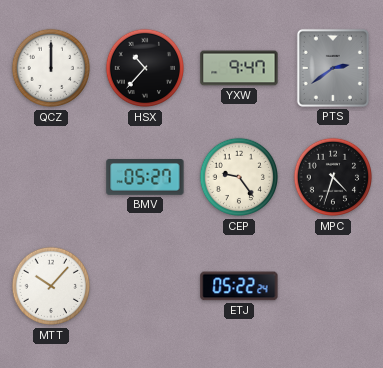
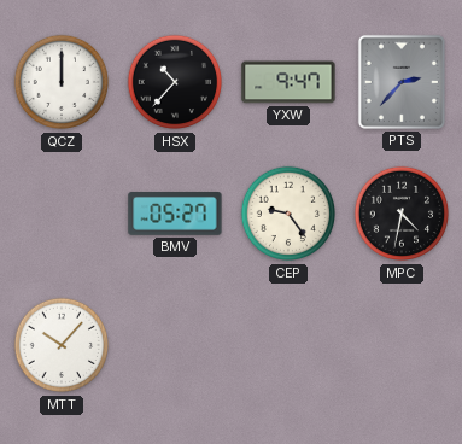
PTS: 2:39 -> 2:37 (402, 82)
MPC: 4:33 -> 4:32 (402, 214)
ETJ: 05:22 -> none (239, 286)
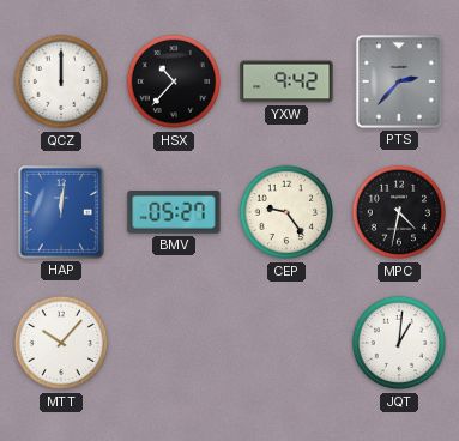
YXW: 9:47 -> 9:42 (286, 81)
HAP: none -> 12:01 (61, 212)
JQT: none -> 1:01 (399, 343)
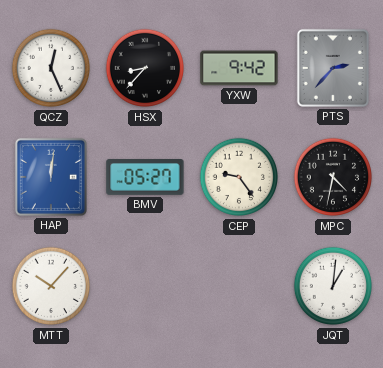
QCZ: 12:00 -> 12:26 (51, 68)
HSX: 10:37 -> 8:37 (145, 68)
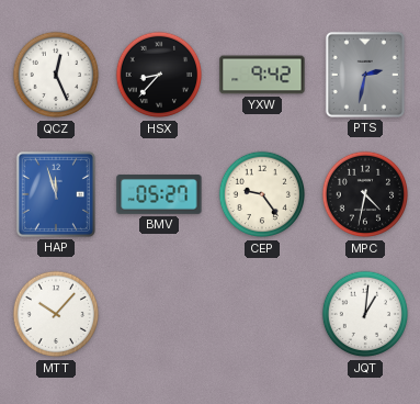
PTS: 2:37 -> 2:32 (365, 75)
HAP: 12:01 -> 11:57 (56, 194)
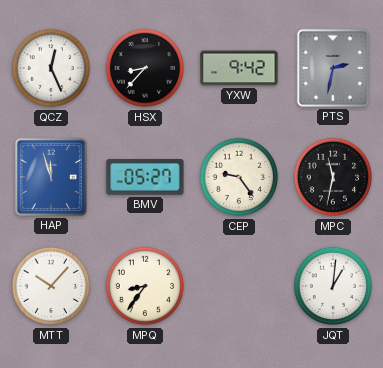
MPC: 4:32 -> 11:32 (333, 177)
MPQ: none -> 8:36 (145, 286)
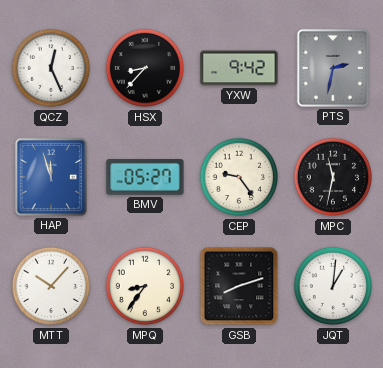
GSB: none -> 8:12 (239, 286)
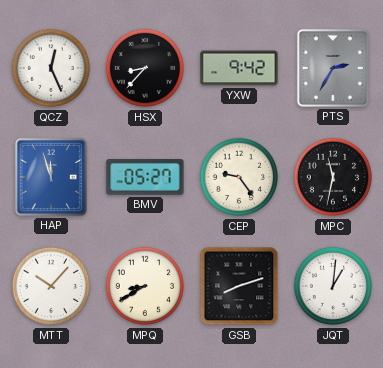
PTS: 2:32 -> 2:35 (333, 68)
MPQ: 8:36 -> 8:40 (145, 286)
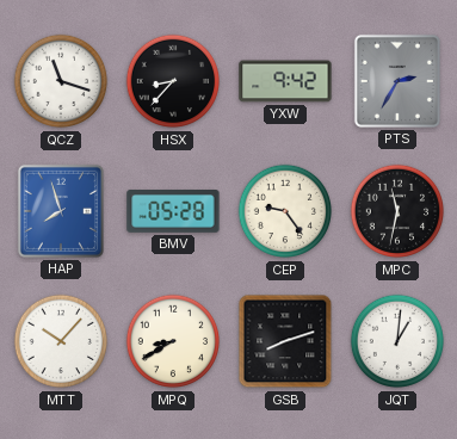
QCZ: 12:26 -> 11:18 (61, 81)
HAP: 11:57 -> 7:57 (61, 211)
BMV: 05:27 -> 05:28 (173, 211)
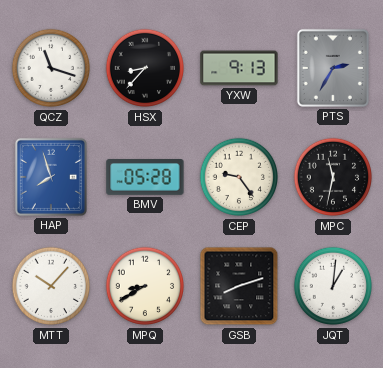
YXW: 9:42 -> 9:13 (239, 68)
